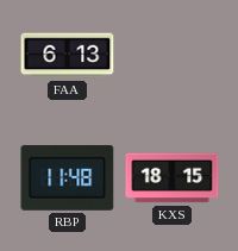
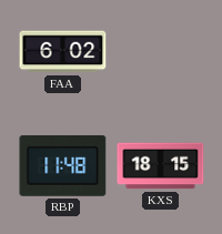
FAA: 6:13 -> 6:02 (63, 52)
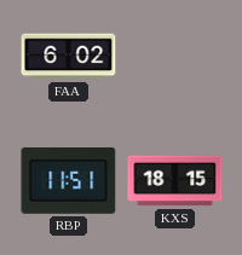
RBP: 11:48 -> 11:51 (69, 180)
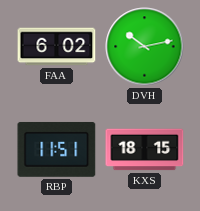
DVH: none -> 10:13 (145, 47)
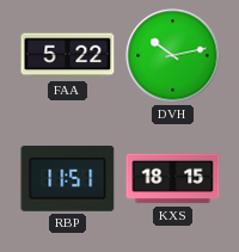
FAA: 6:02 -> 5:22 (68, 56)
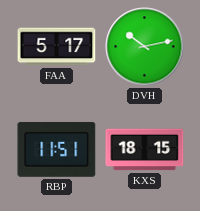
FAA: 5:22 -> 5:17 (57, 47)
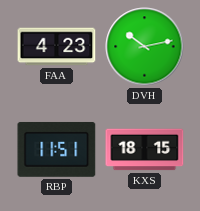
FAA: 5:17 -> 4:23 (57, 47)
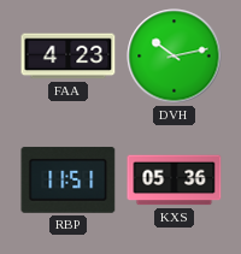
KXS: 18:15 -> 05:36 (175, 181)
